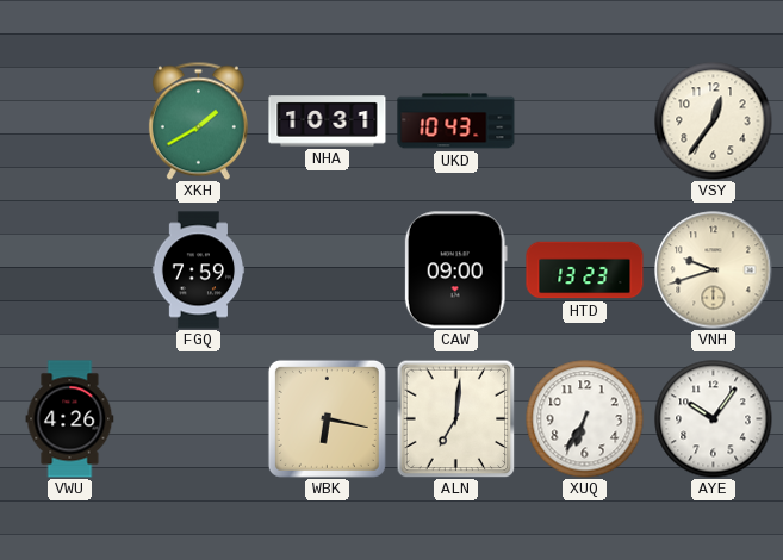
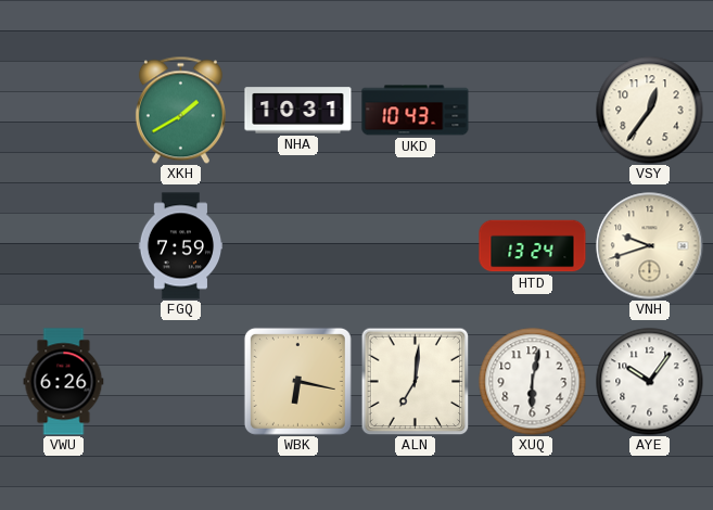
CAW: 09:00 -> none (455, 270)
HTD: 13:23 -> 13:24 (533, 246)
VWU: 4:26 -> 6:26 (64, 382)
XUQ: 6:35 -> 6:02 (533, 382)
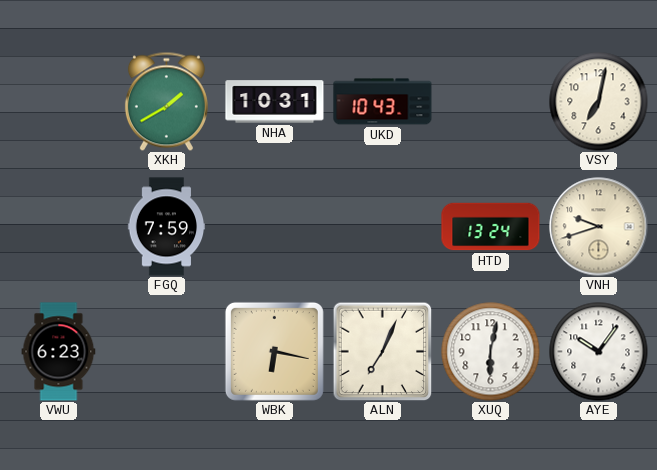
VSY: 12:36 -> 7:02 (599, 102)
VWU: 6:26 -> 6:23 (59, 352)
ALN: 7:01 -> 7:04 (382, 351)
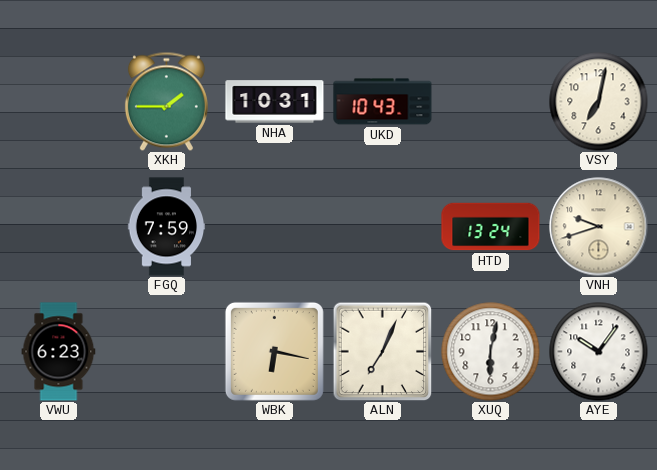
XKH: 1:40 -> 1:45 (166, 101)
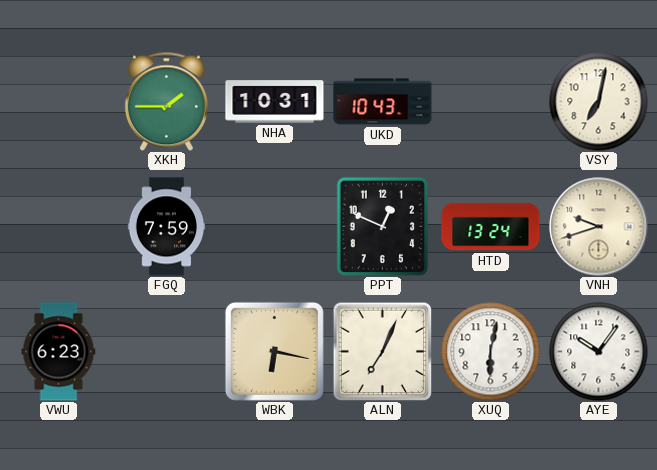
PPT: none -> 12:49 (382, 226)
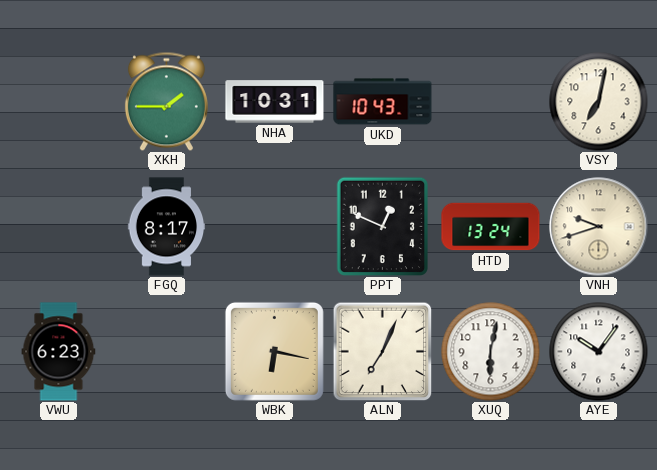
FGQ: 7:59 -> 8:17 (167, 227)
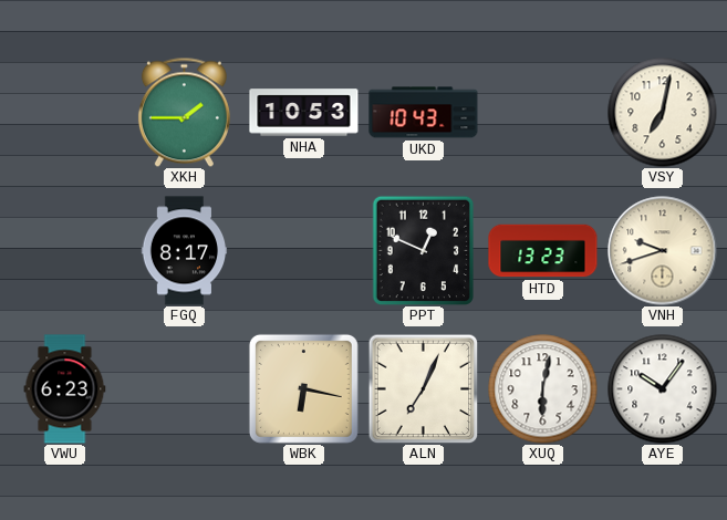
NHA: 10:31 -> 10:53 (304, 113)
HTD: 13:24 -> 13:23 (543, 251)
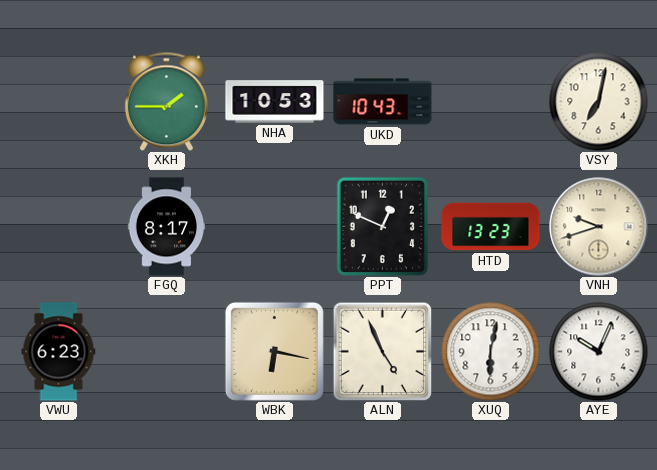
ALN: 7:04 -> 4:56 (382, 351)
AYE: 10:06 -> 10:04 (599, 352)
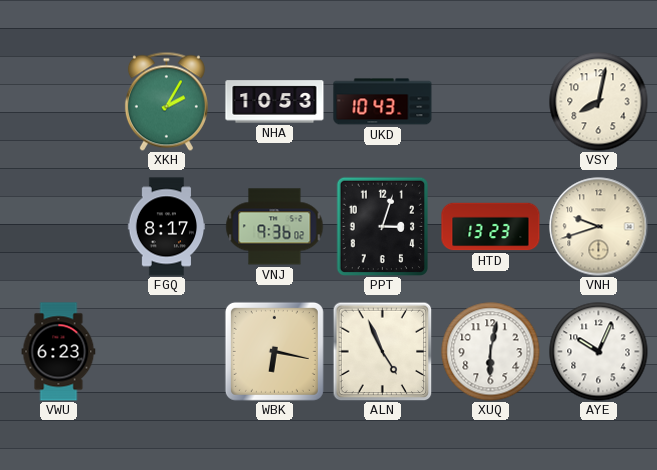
XKH: 1:45 -> 2:05 (166, 101)
VSY: 7:02 -> 8:02 (599, 102)
VNJ: none -> 9:36 (275, 227)
PPT: 12:49 -> 3:03 (382, 226)
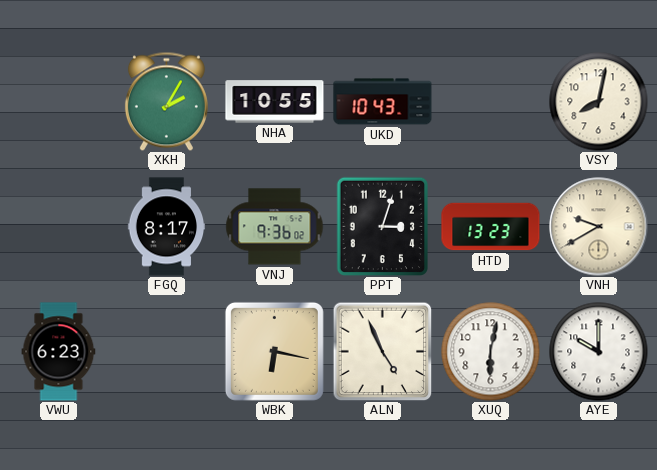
NHA: 10:53 -> 10:55 (275, 102)
VNH: 9:42 -> 9:40 (599, 227)
AYE: 10:04 -> 10:00 (599, 352)
